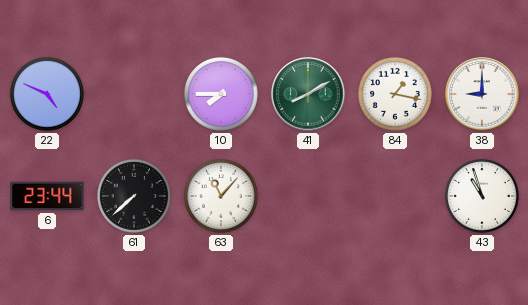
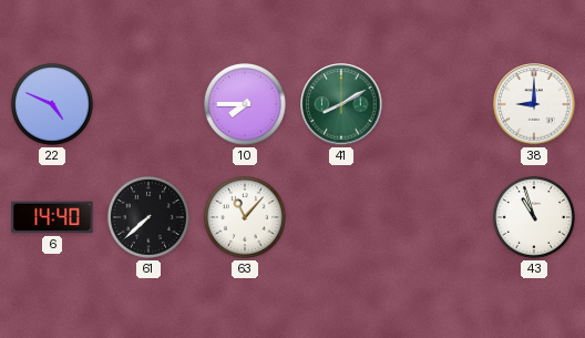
84: 1:17 -> none (395, 94)
6: 23:44 -> 14:40 (52, 217)
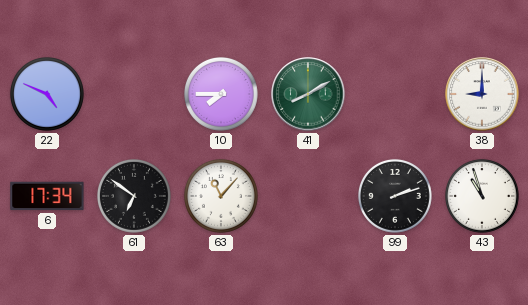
6: 14:40 -> 17:34 (47, 196)
61: 7:38 -> 6:51 (134, 196)
99: none -> 2:12 (395, 196)
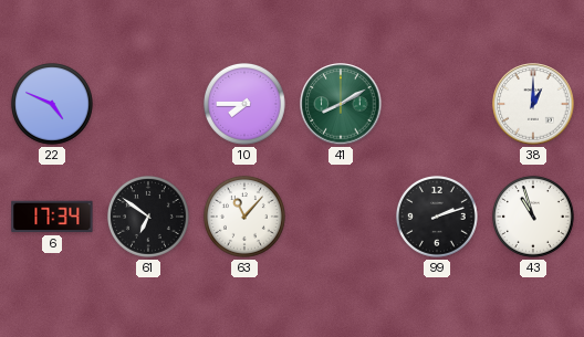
38: 9:00 -> 1:00 (533, 104)
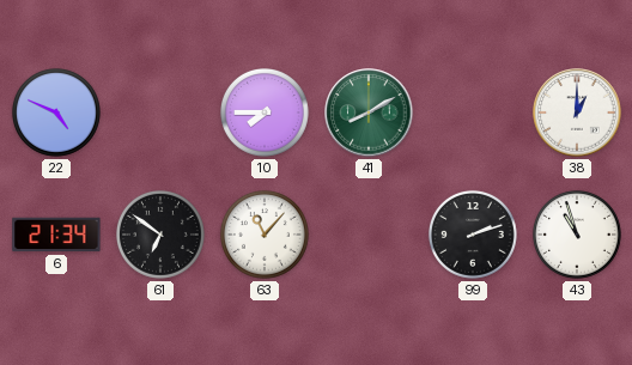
6: 17:34 -> 21:34 (56, 235)
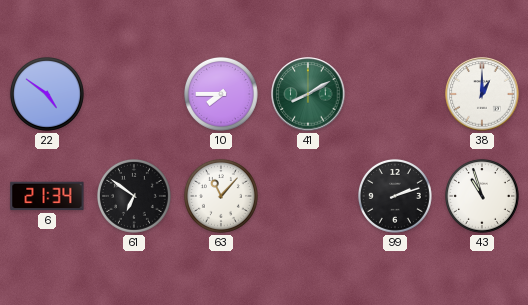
22: 4:49 -> 4:51 (47, 94)
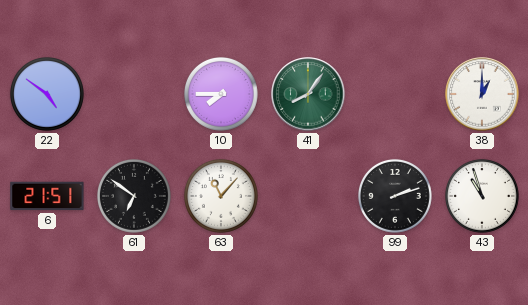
41: 8:10 -> 8:06 (308, 94)
6: 21:34 -> 21:51 (47, 196)
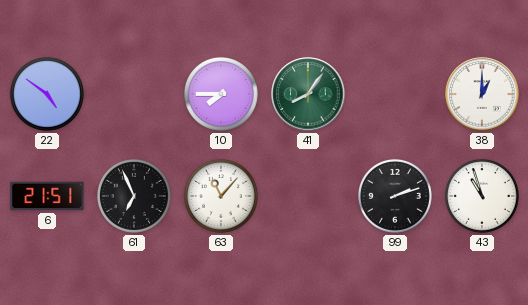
61: 6:51 -> 6:56 (134, 196)
